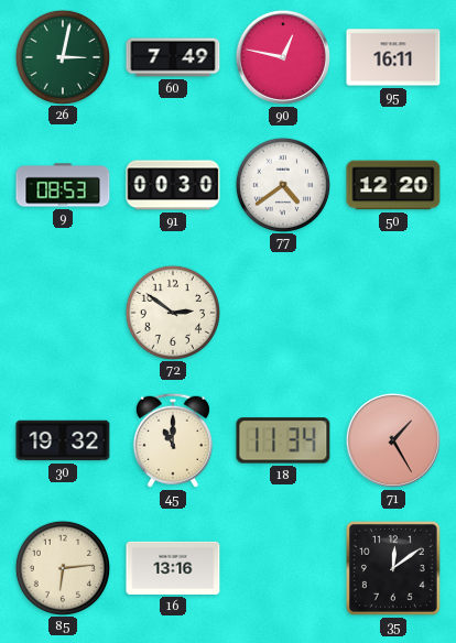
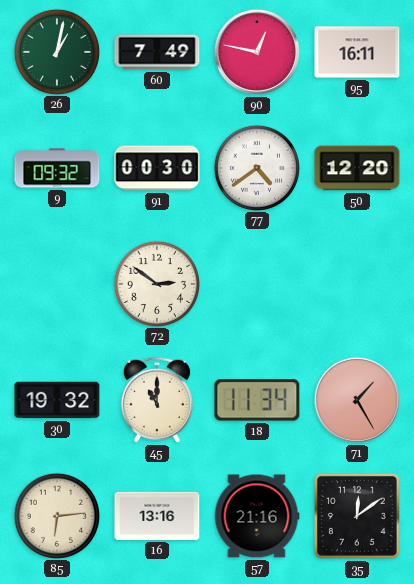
26: 3:02 -> 1:02 (56, 51)
9: 08:53 -> 09:32 (57, 168)
57: none -> 21:16 (257, 516)
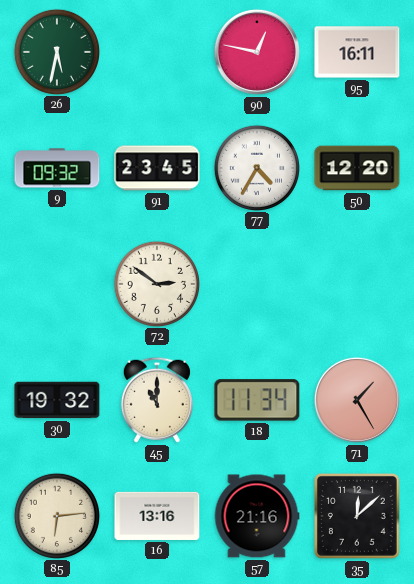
26: 1:02 -> 5:32 (56, 51)
60: 7:49 -> none (157, 52)
91: 00:30 -> 23:45 (157, 168)
77: 4:39 -> 4:35 (256, 167)
35: 12:09 -> 12:08 (357, 516)
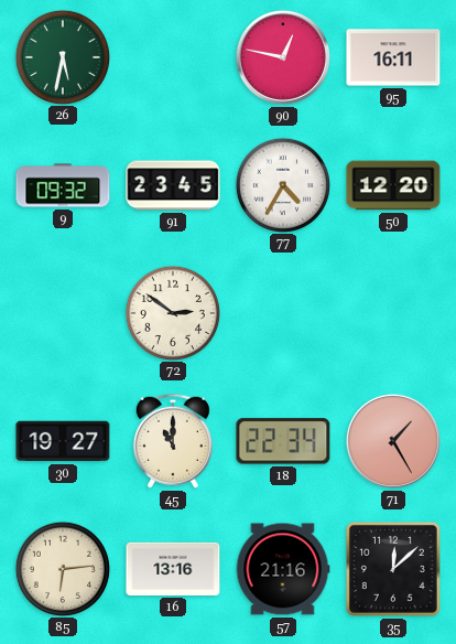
30: 19:32 -> 19:27 (63, 441)
18: 11:34 -> 22:34 (283, 441)
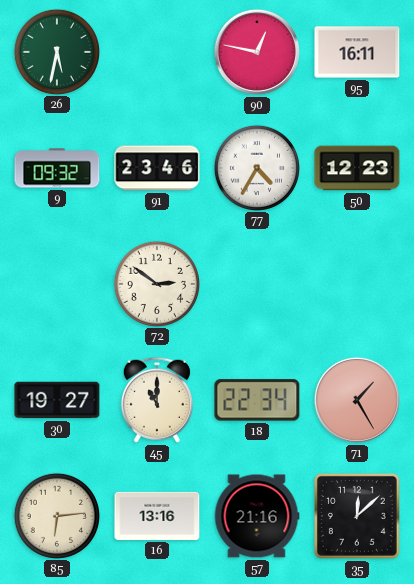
91: 23:45 -> 23:46 (157, 168)
50: 12:20 -> 12:23 (357, 168)
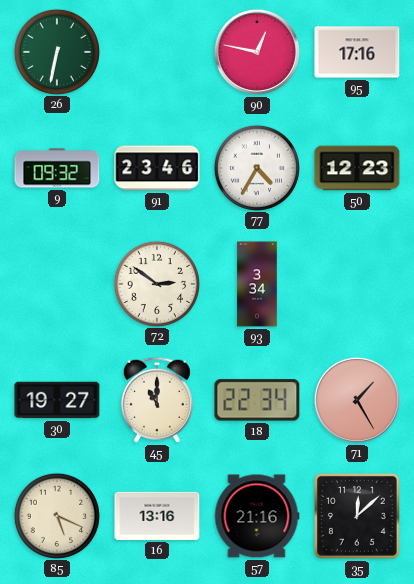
26: 5:32 -> 6:32 (56, 51)
95: 16:11 -> 17:16 (357, 52)
93: none -> 3:34 (257, 284)
85: 6:14 -> 5:19 (56, 515)
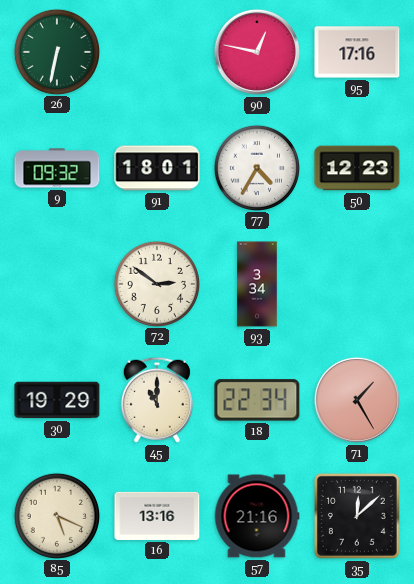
91: 23:46 -> 18:01 (157, 168)
30: 19:27 -> 19:29 (57, 400)
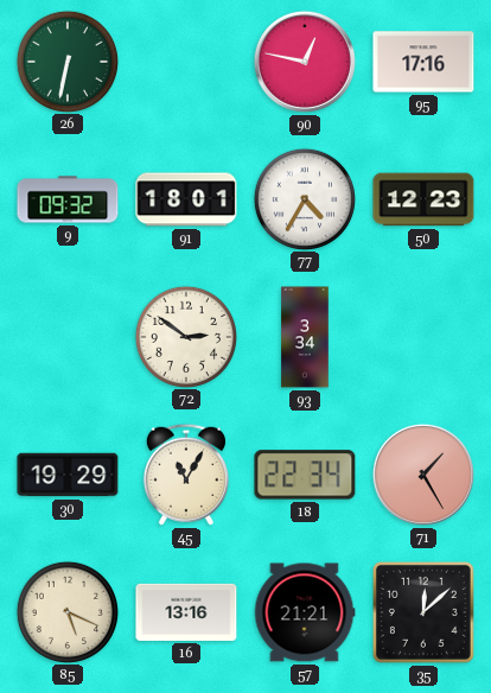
45: 11:00 -> 11:05 (186, 475)
57: 21:16 -> 21:21 (305, 612)
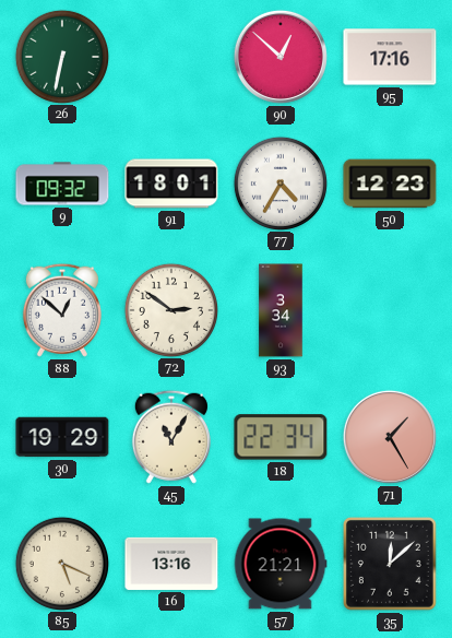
90: 12:47 -> 12:52 (281, 57)
88: none -> 12:52 (62, 310)
